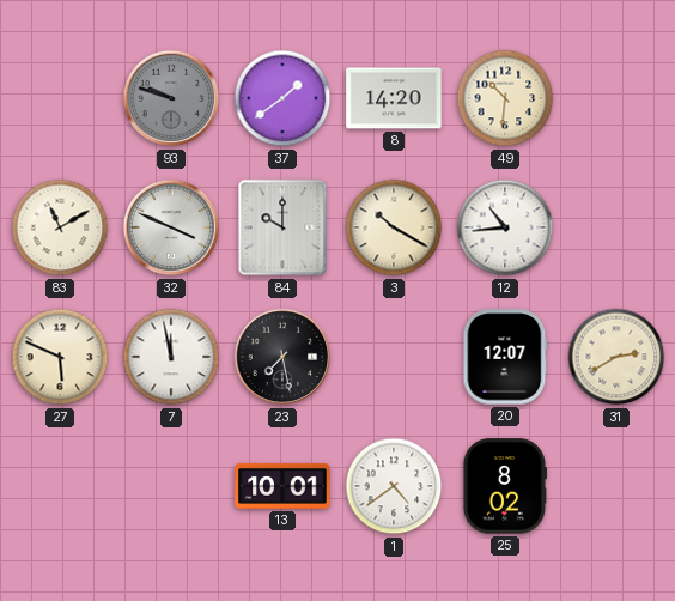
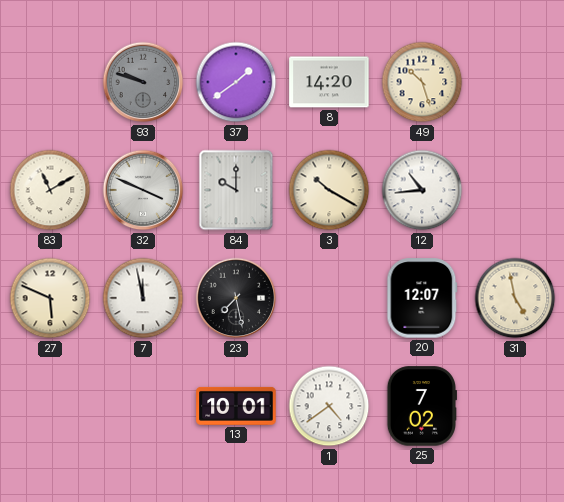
49: 10:31 -> 10:27 (422, 82)
31: 2:40 -> 4:58 (515, 298)
25: 8:02 -> 7:02 (422, 406)
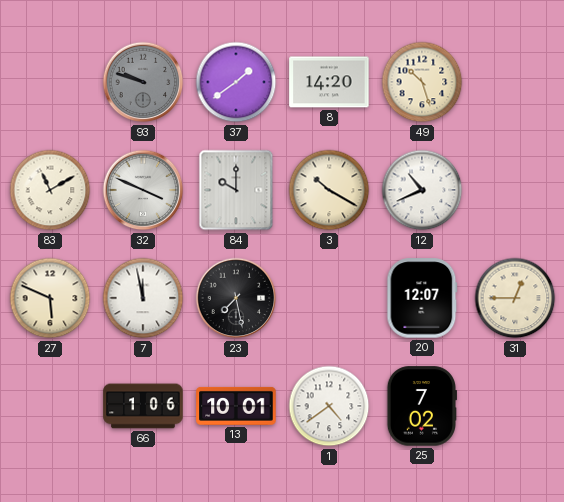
12: 10:44 -> 10:41 (422, 190)
31: 4:58 -> 12:45 (515, 298)
66: none -> 1:06 (143, 406)
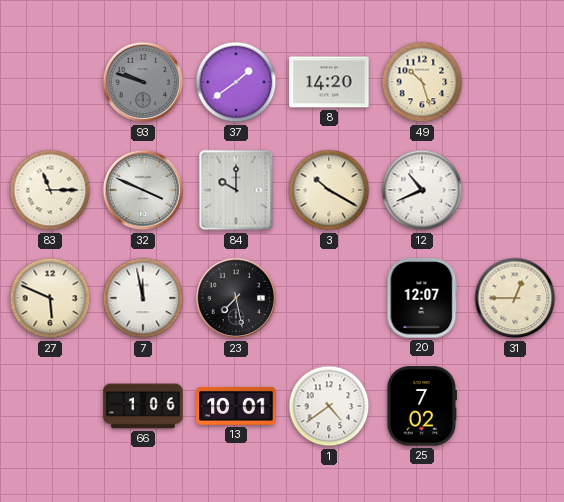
83: 11:10 -> 11:15 (50, 190)
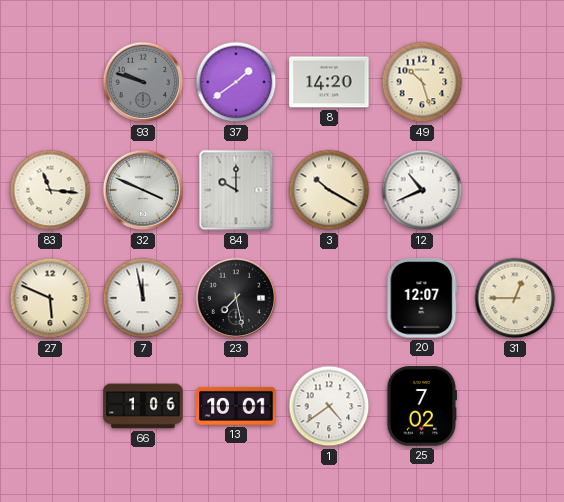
83: 11:15 -> 11:16 (50, 190)
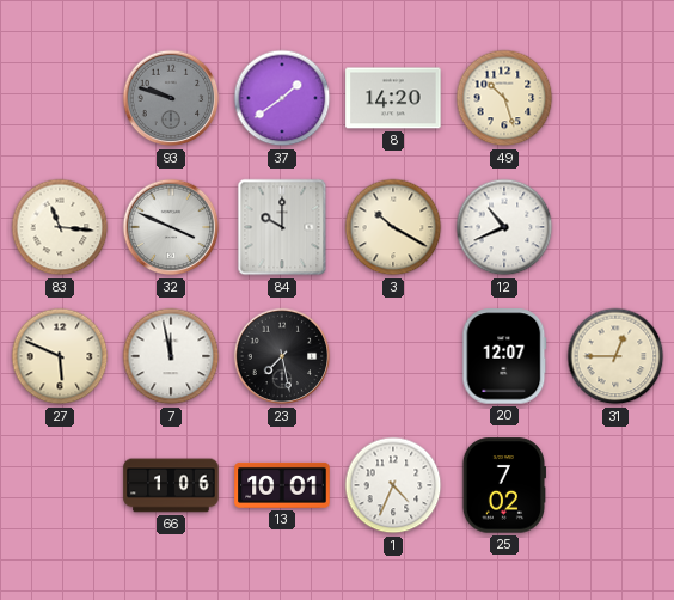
1: 4:39 -> 4:34 (393, 485)
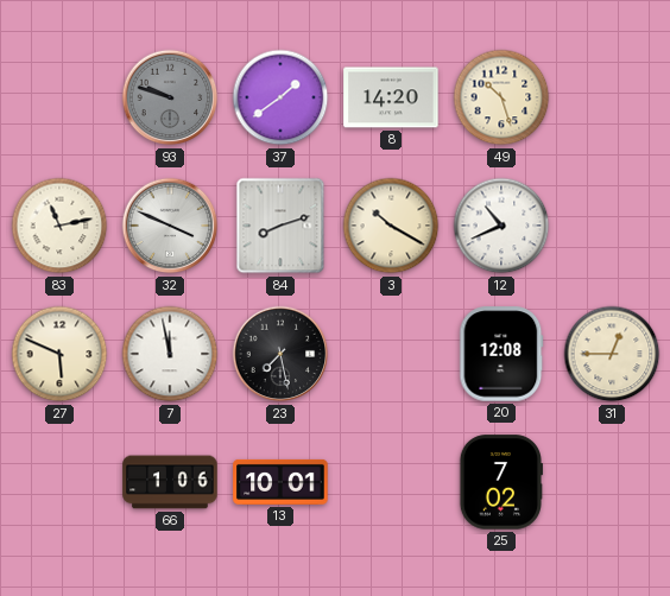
83: 11:16 -> 11:13 (59, 226)
84: 10:00 -> 8:12 (280, 226)
20: 12:07 -> 12:08 (501, 354)
1: 4:34 -> none (393, 485)
